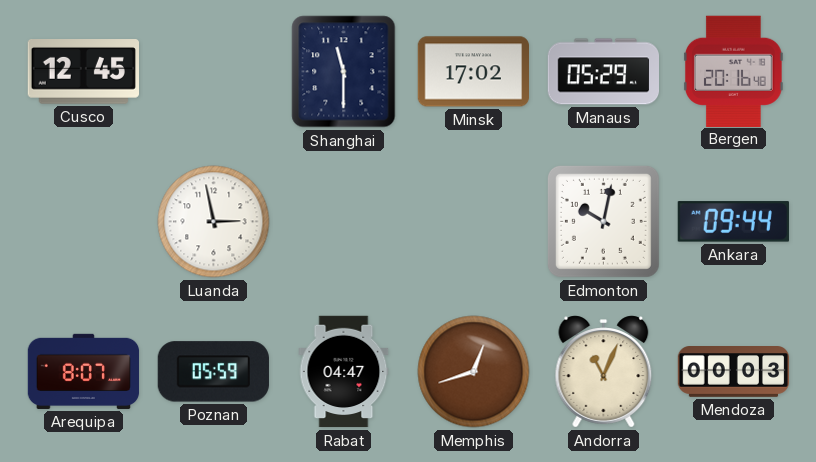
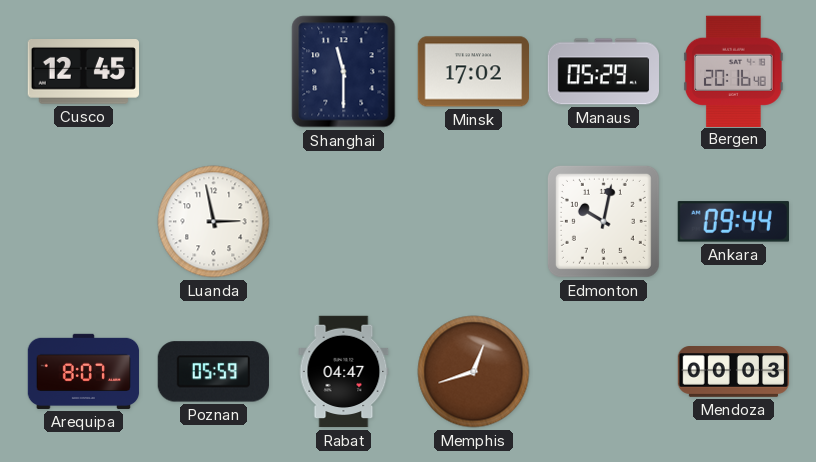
Andorra: 11:04 -> none (604, 372)
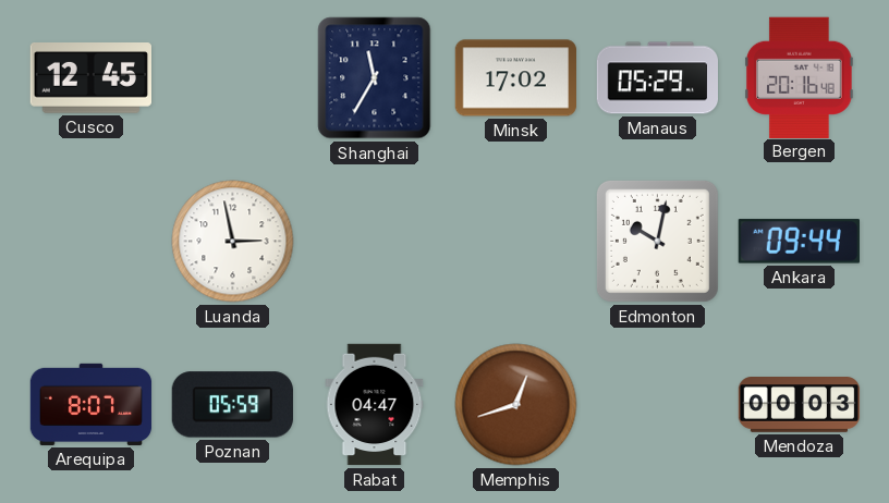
Shanghai: 11:30 -> 11:35 (375, 78)
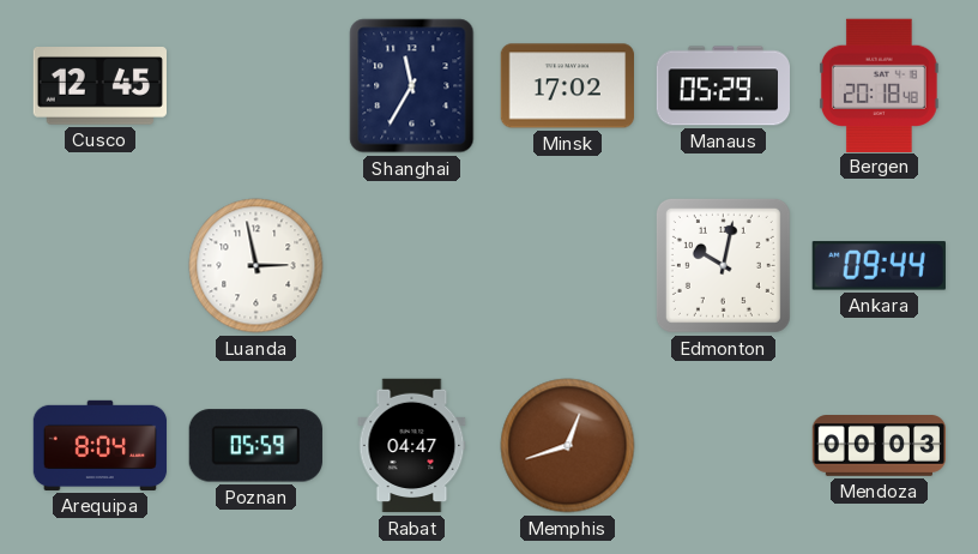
Bergen: 20:16 -> 20:18 (879, 85)
Arequipa: 8:07 -> 8:04 (101, 445)
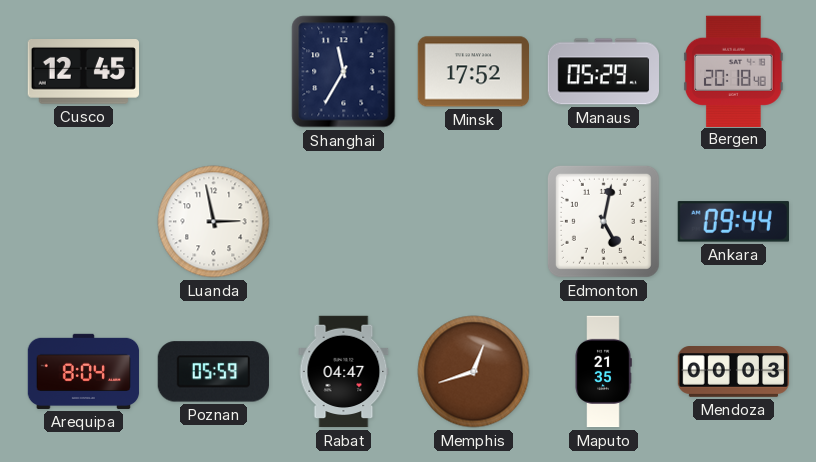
Minsk: 17:02 -> 17:52 (473, 72)
Edmonton: 10:02 -> 5:02 (603, 221)
Maputo: none -> 21:35 (603, 372)
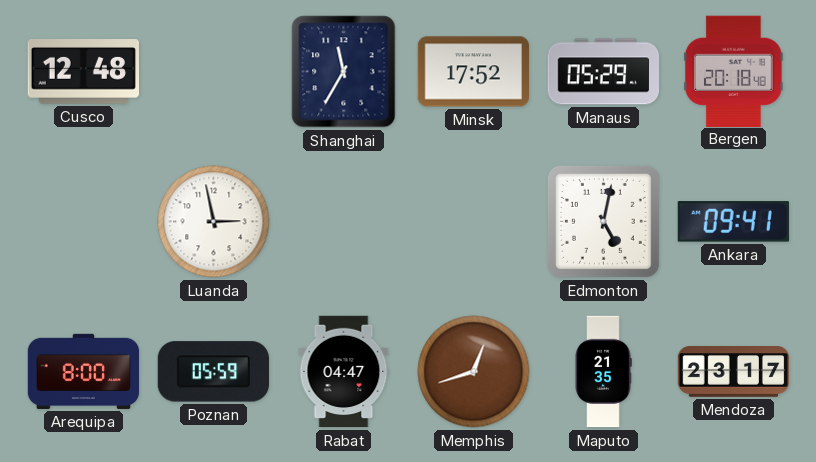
Cusco: 12:45 -> 12:48 (83, 72)
Ankara: 09:44 -> 09:41 (733, 222)
Arequipa: 8:04 -> 8:00 (84, 371)
Mendoza: 00:03 -> 23:17 (734, 372)
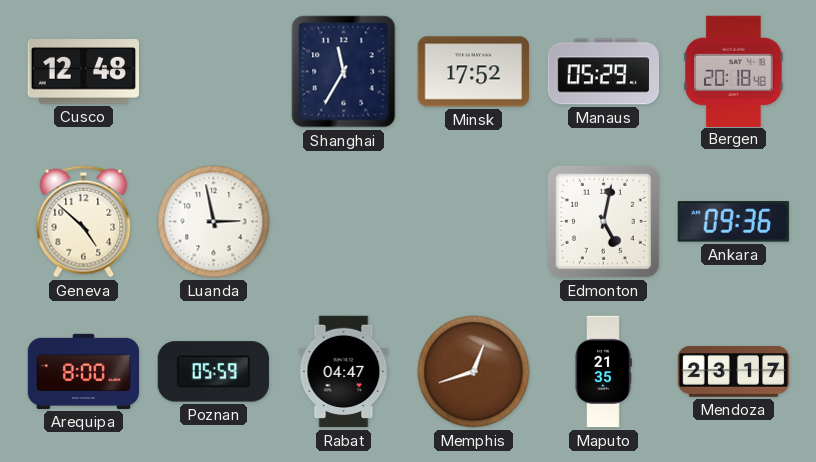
Geneva: none -> 4:52 (84, 222)
Ankara: 09:41 -> 09:36 (733, 222)
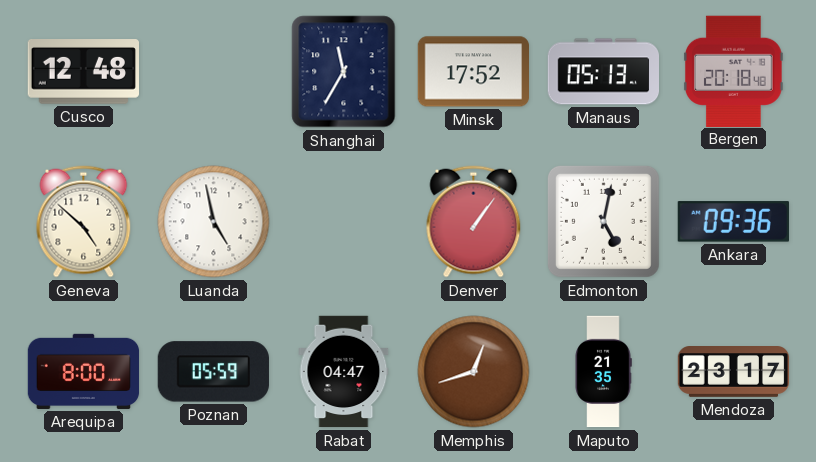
Manaus: 05:29 -> 05:13 (603, 72)
Luanda: 2:58 -> 4:58 (214, 222)
Denver: none -> 1:06 (474, 222)
